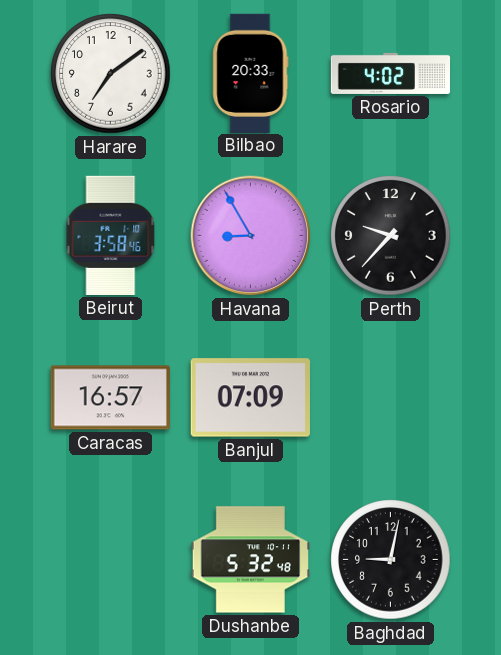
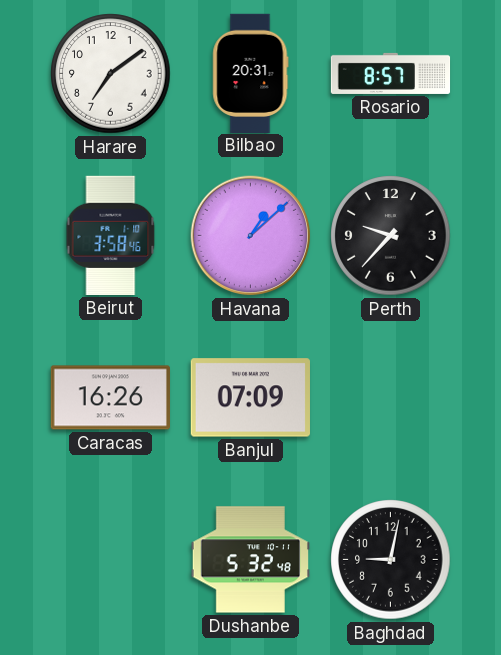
Bilbao: 20:33 -> 20:31 (251, 73)
Rosario: 4:02 -> 8:57 (391, 73)
Havana: 8:55 -> 1:08 (251, 236)
Caracas: 16:57 -> 16:26 (110, 398)
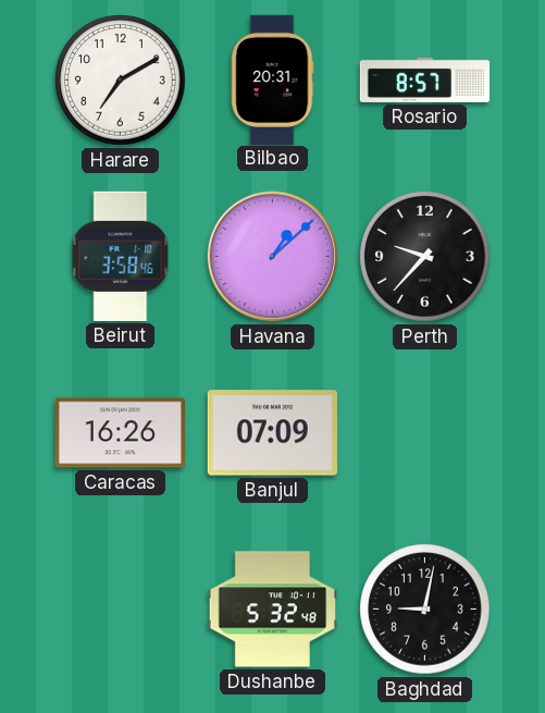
Harare: 7:09 -> 7:10 (121, 81)
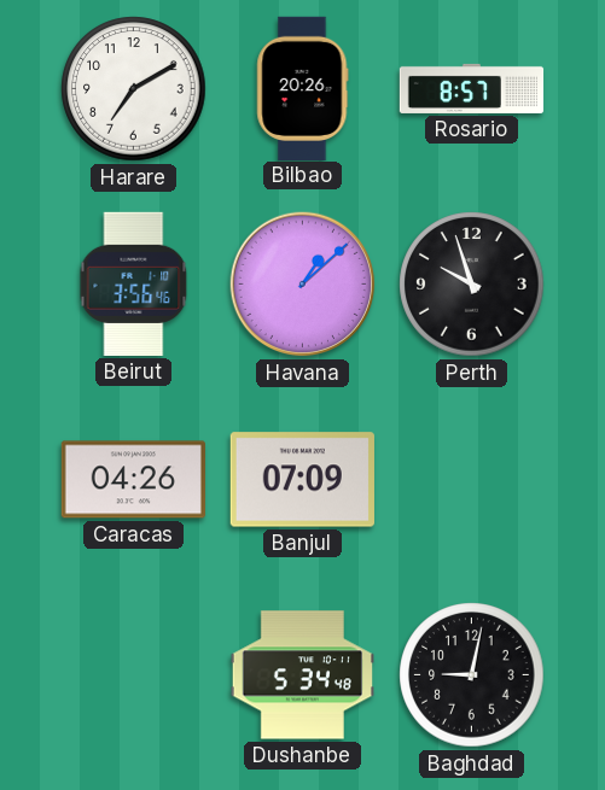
Bilbao: 20:31 -> 20:26 (303, 88)
Beirut: 3:58 -> 3:56 (134, 283)
Perth: 9:37 -> 9:57 (472, 285)
Caracas: 16:26 -> 04:26 (133, 480)
Dushanbe: 5:32 -> 5:34 (302, 675)
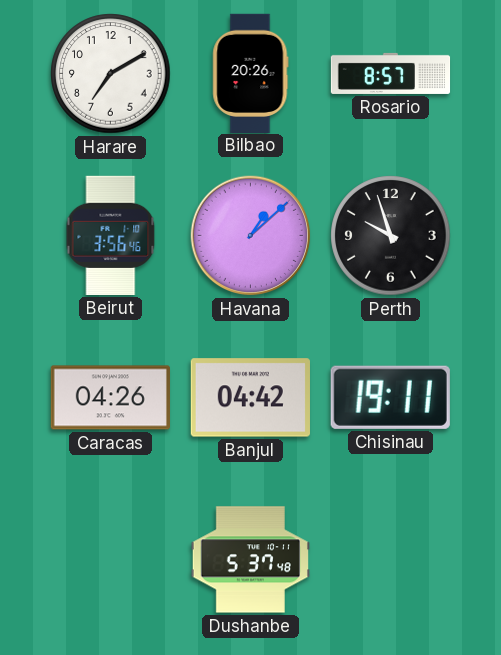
Banjul: 07:09 -> 04:42 (250, 398)
Chisinau: none -> 19:11 (390, 397)
Dushanbe: 5:34 -> 5:37 (250, 560)
Baghdad: 9:02 -> none (472, 675)
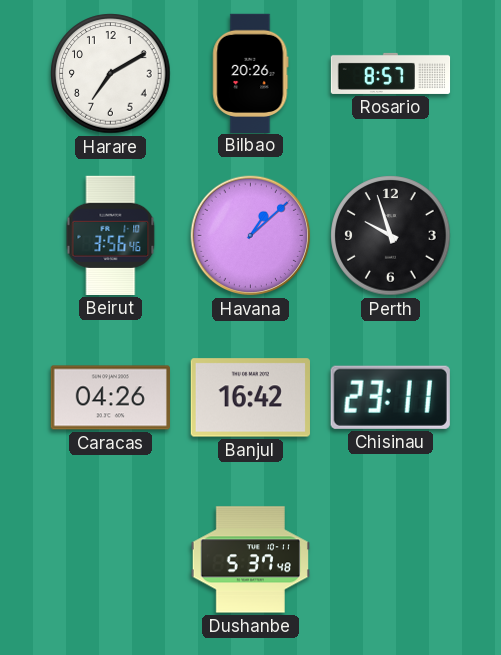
Banjul: 04:42 -> 16:42 (250, 398)
Chisinau: 19:11 -> 23:11 (390, 397)
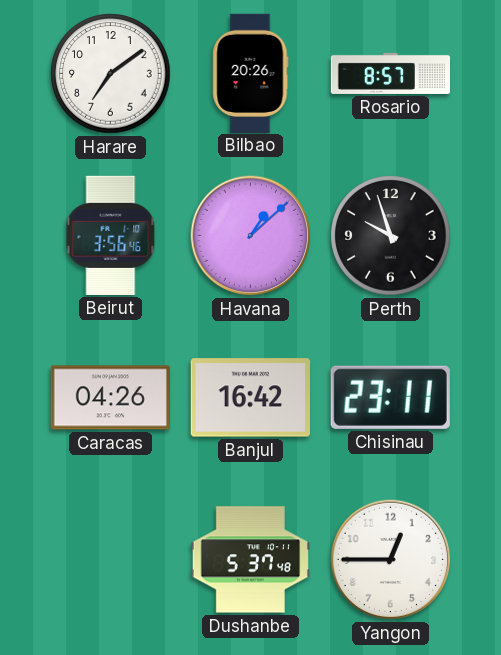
Harare: 7:10 -> 7:09 (111, 74)
Yangon: none -> 12:45 (391, 560)
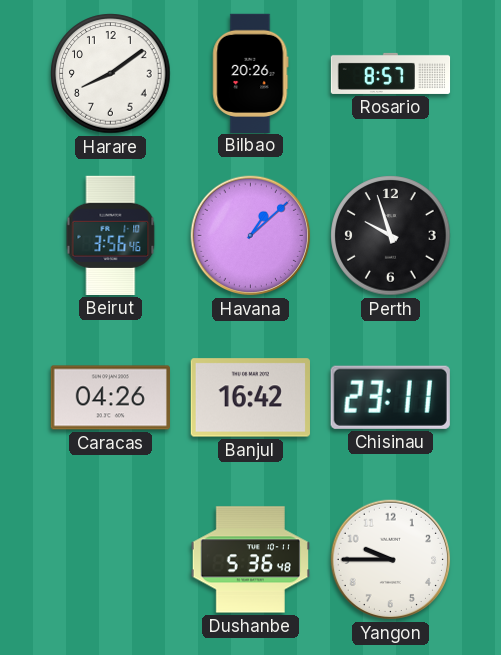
Harare: 7:09 -> 8:09 (111, 74)
Dushanbe: 5:37 -> 5:36 (250, 560)
Yangon: 12:45 -> 9:45 (391, 560)
